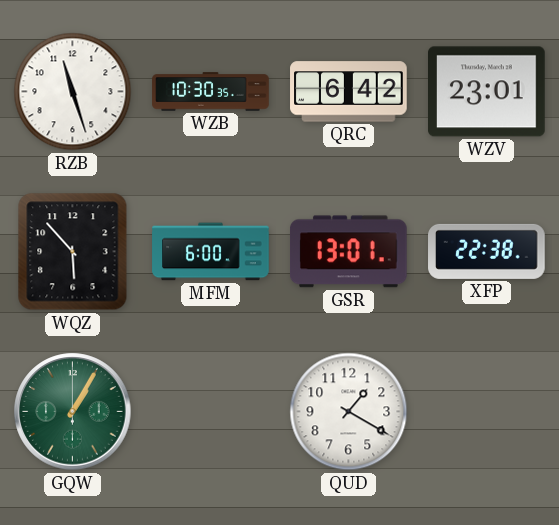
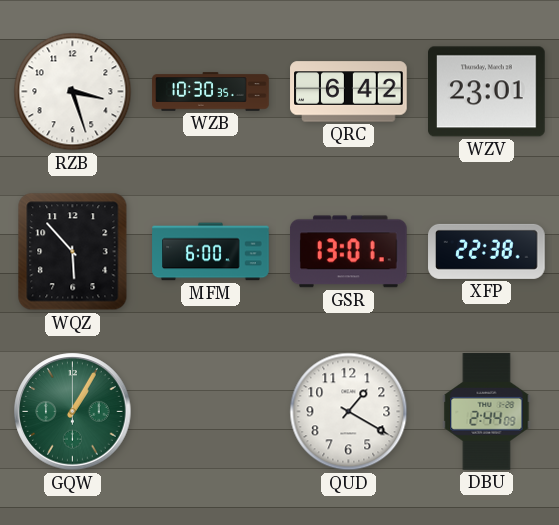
RZB: 11:27 -> 3:27 (73, 92)
DBU: none -> 2:44 (487, 412)
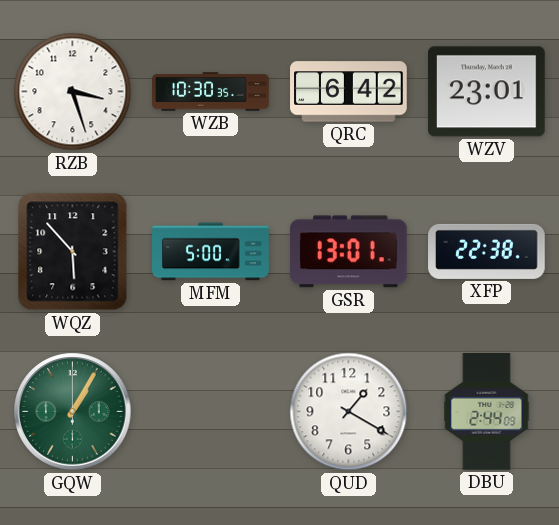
MFM: 6:00 -> 5:00 (211, 252)
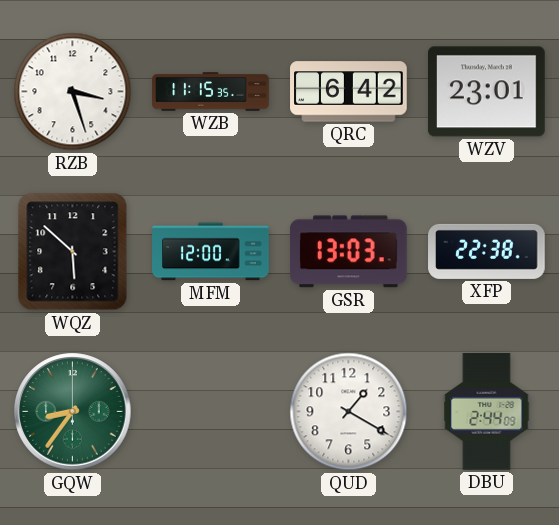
WZB: 10:30 -> 11:15 (211, 92)
WQZ: 5:53 -> 5:52 (73, 252)
MFM: 5:00 -> 12:00 (211, 252)
GSR: 13:01 -> 13:03 (349, 252)
GQW: 1:05 -> 8:36 (73, 412)
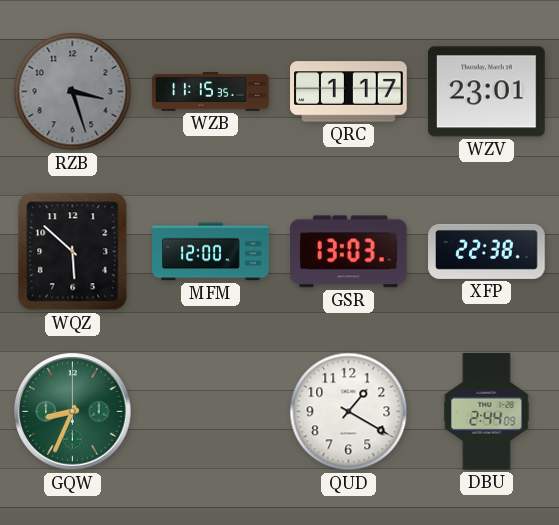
RZB dial: white -> grey (73, 92)
QRC: 6:42 -> 1:17 (349, 92)
GQW: 8:36 -> 8:34 (73, 412)
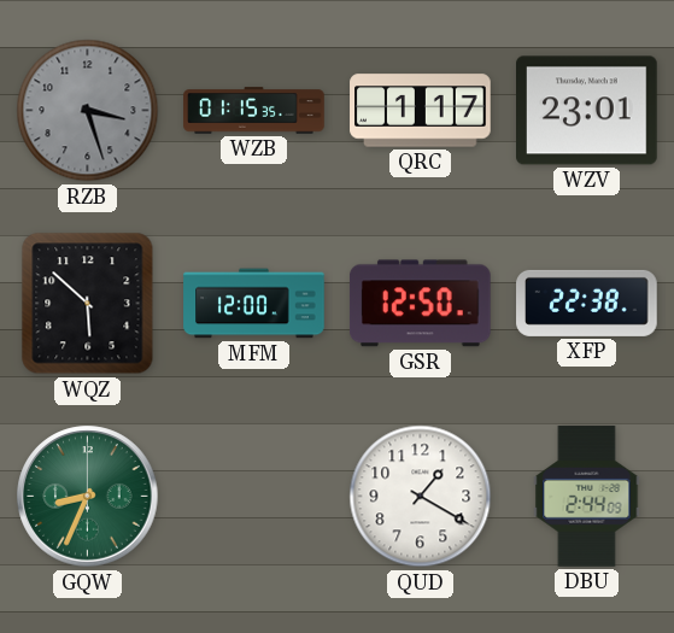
WZB: 11:15 -> 01:15 (254, 111)
GSR: 13:03 -> 12:50 (421, 304)
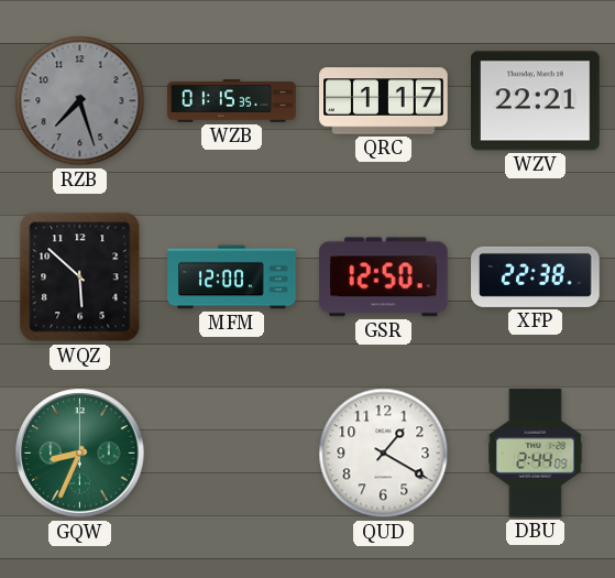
RZB: 3:27 -> 7:27 (80, 101)
WZV: 23:01 -> 22:21 (536, 101)
